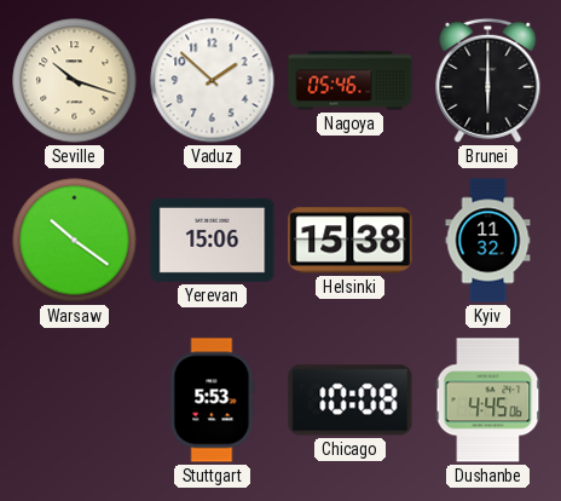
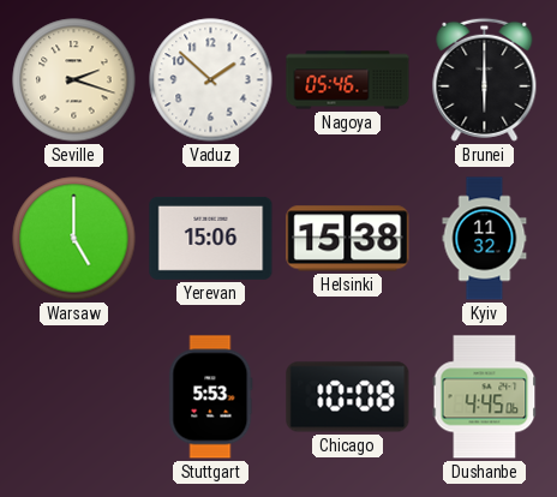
Seville: 10:18 -> 2:18 (74, 80)
Warsaw: 10:21 -> 5:00 (74, 239)
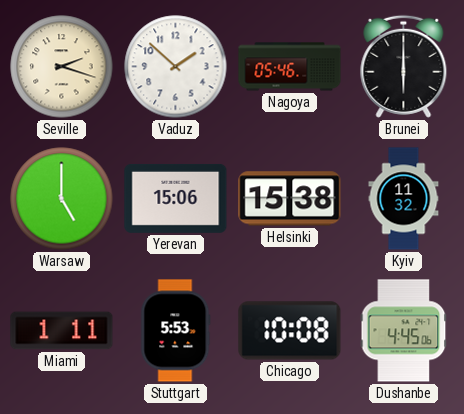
Miami: none -> 1:11 (62, 331)
